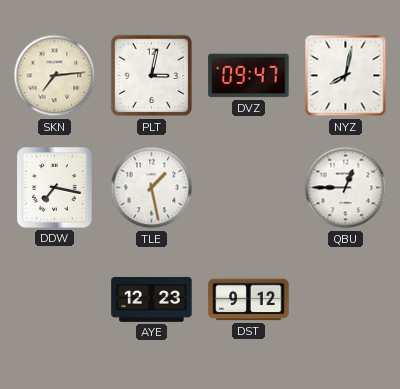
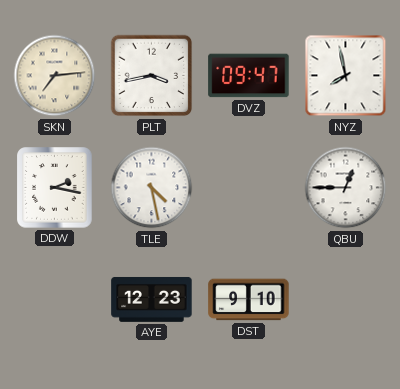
PLT: 3:02 -> 3:43 (152, 76)
NYZ: 8:02 -> 7:58 (346, 76)
DDW: 7:17 -> 2:17 (55, 188)
TLE: 1:28 -> 4:28 (152, 188)
DST: 9:12 -> 9:10 (249, 300)
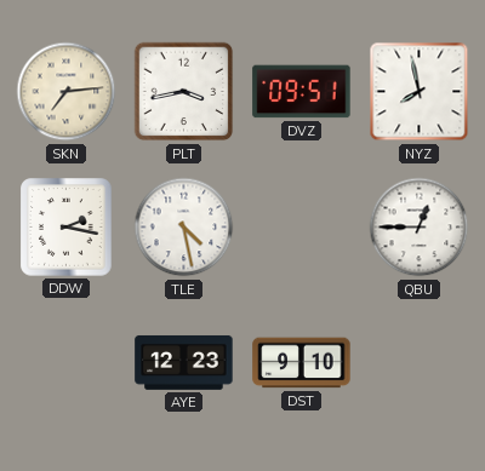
DVZ: 09:47 -> 09:51 (302, 92)
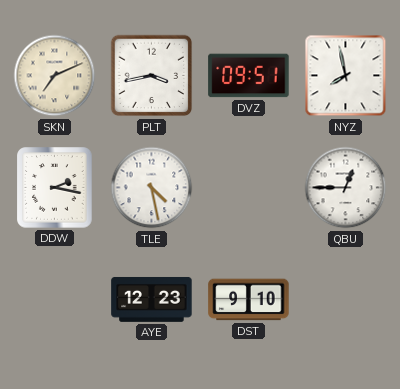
SKN: 7:14 -> 7:11 (55, 76)
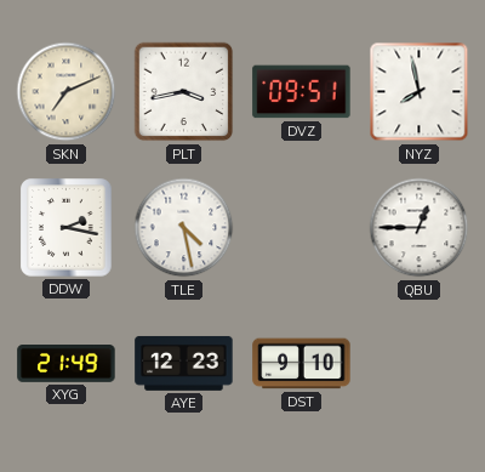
XYG: none -> 21:49 (67, 364)
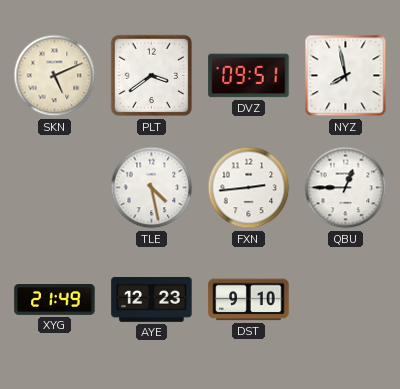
SKN: 7:11 -> 5:11 (55, 76)
PLT: 3:43 -> 3:39 (152, 76)
DDW: 2:17 -> none (67, 228)
FXN: none -> 2:44 (249, 188)
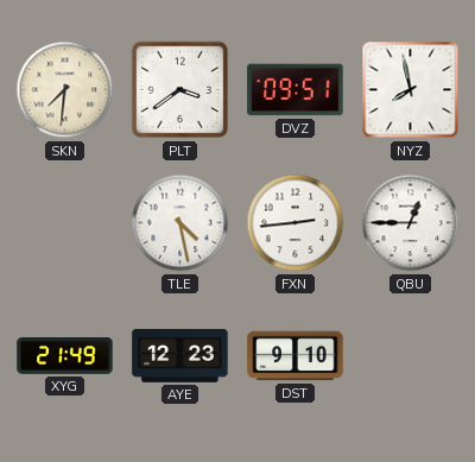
SKN: 5:11 -> 7:31 (65, 90)
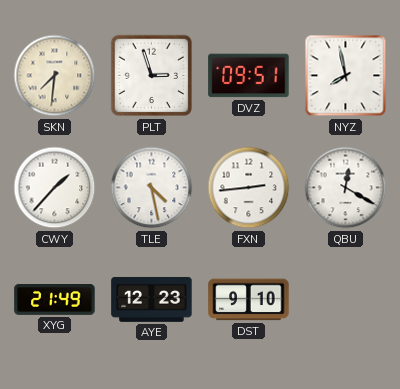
PLT: 3:39 -> 2:57 (152, 76)
CWY: none -> 1:37 (55, 188)
QBU: 12:45 -> 12:20 (346, 188)
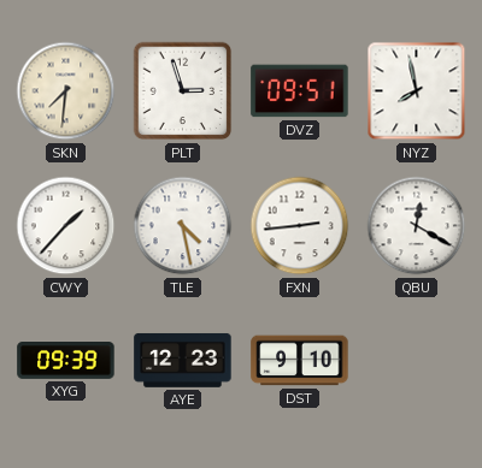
XYG: 21:49 -> 09:39 (66, 361)
